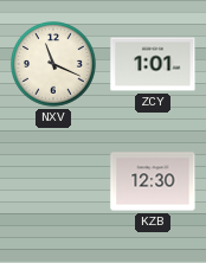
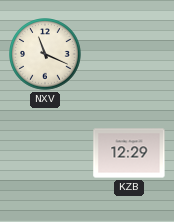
ZCY: 1:01 -> none (153, 64)
KZB: 12:30 -> 12:29 (129, 153)
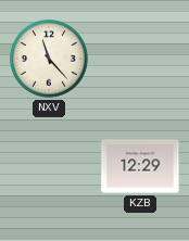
NXV: 11:19 -> 11:23 (50, 60)
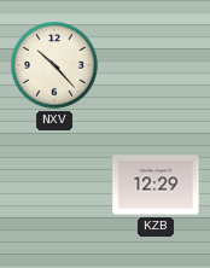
NXV: 11:23 -> 10:23 (56, 66)
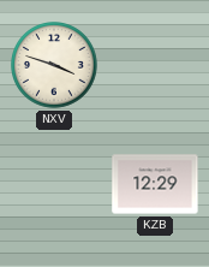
NXV: 10:23 -> 3:48 (55, 66)
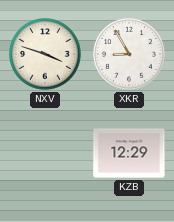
XKR: none -> 8:55 (130, 55)
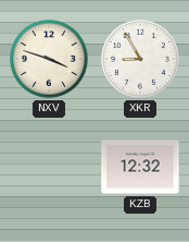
KZB: 12:29 -> 12:32 (140, 167)
